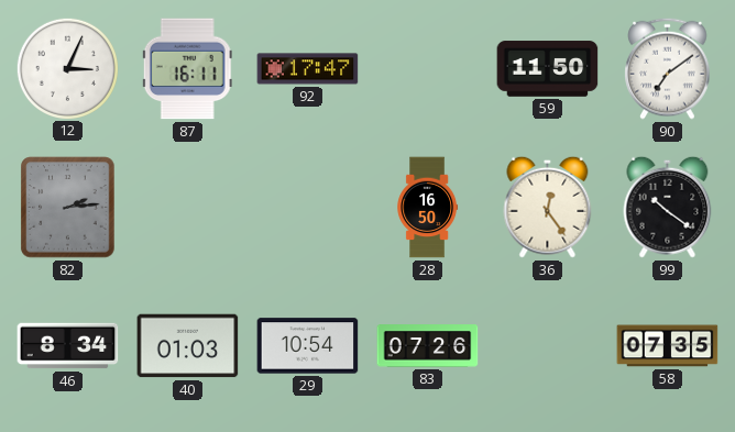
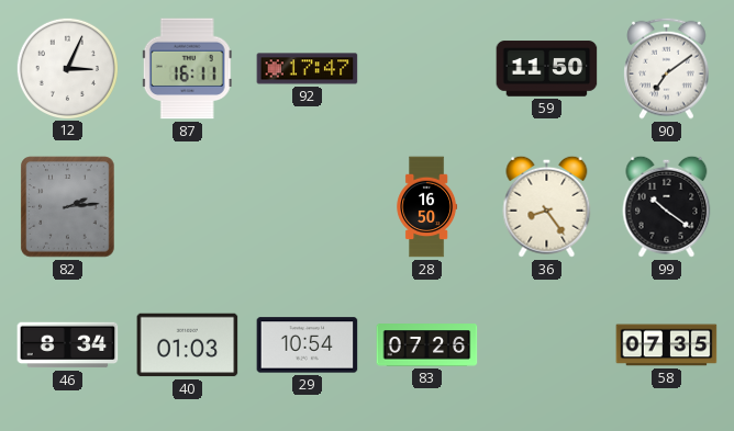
36: 12:24 -> 8:24 (547, 206)
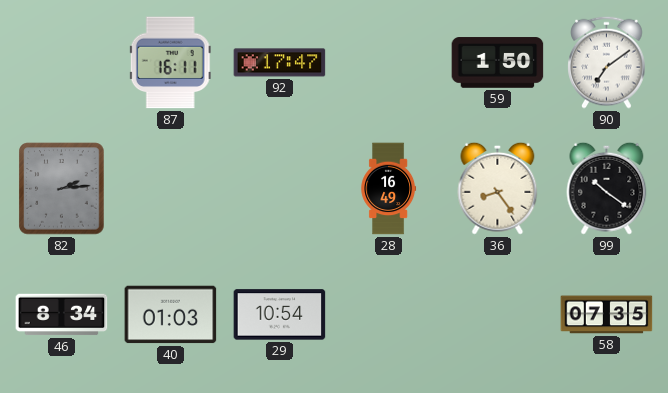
12: 3:04 -> none (67, 68)
59: 11:50 -> 1:50 (498, 63)
28: 16:50 -> 16:49 (388, 189)
83: 07:26 -> none (427, 345)
